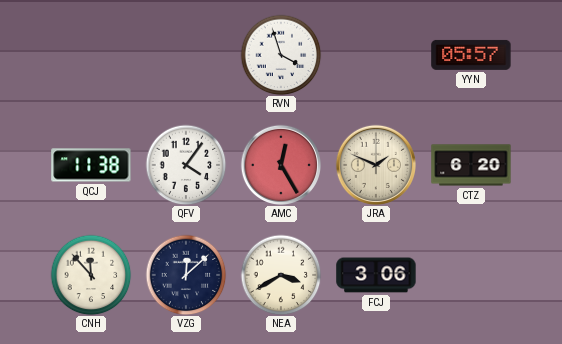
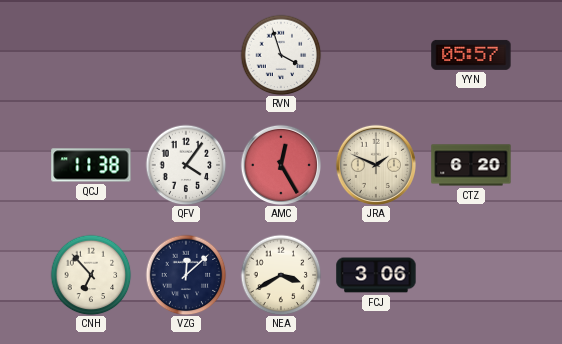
CNH: 11:53 -> 6:53 (91, 275)
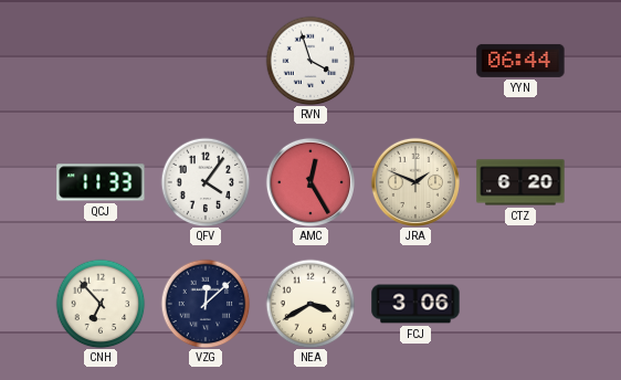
YYN: 05:57 -> 06:44 (520, 61)
QCJ: 11:38 -> 11:33 (101, 182)
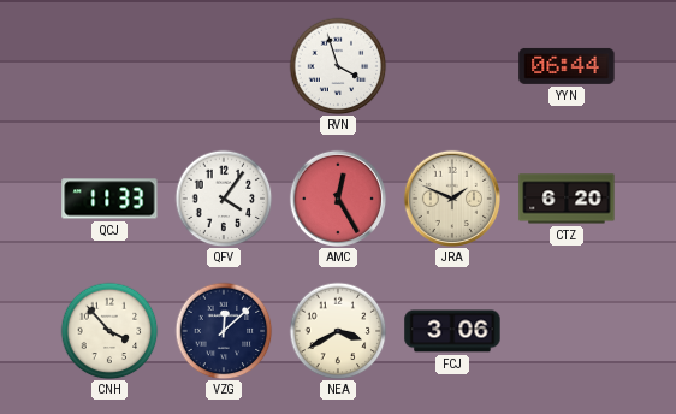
CNH: 6:53 -> 3:53 (109, 331)
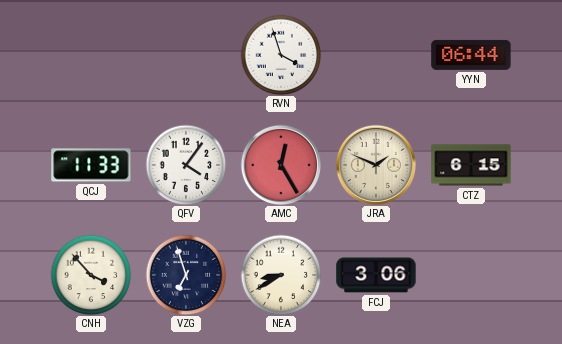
CTZ: 6:20 -> 6:15 (471, 165)
VZG: 12:08 -> 6:57 (186, 275)
NEA: 3:40 -> 8:40 (281, 275)
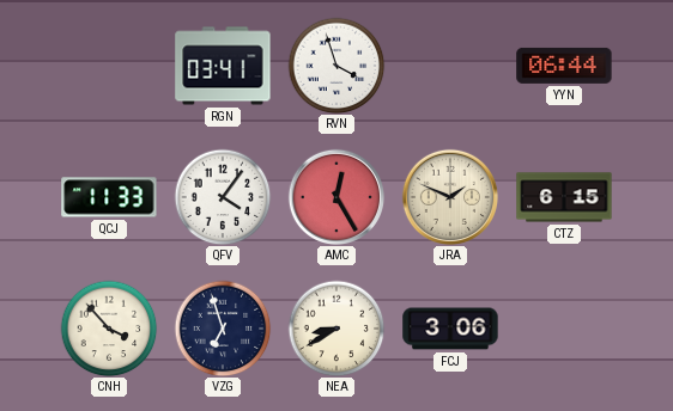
RGN: none -> 03:41 (223, 66)
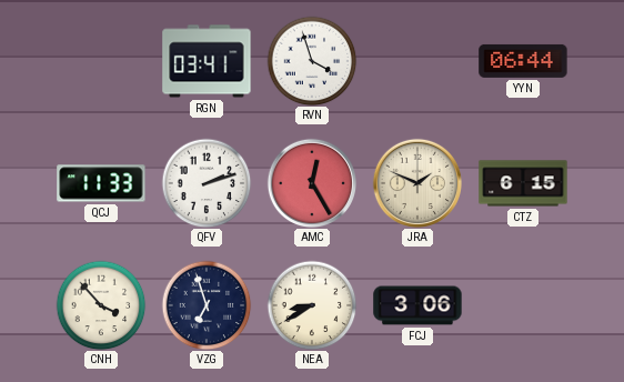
QFV: 4:06 -> 2:12 (207, 183)
